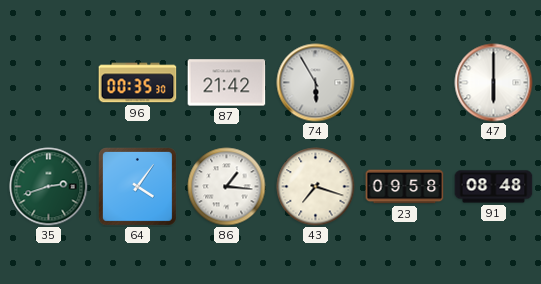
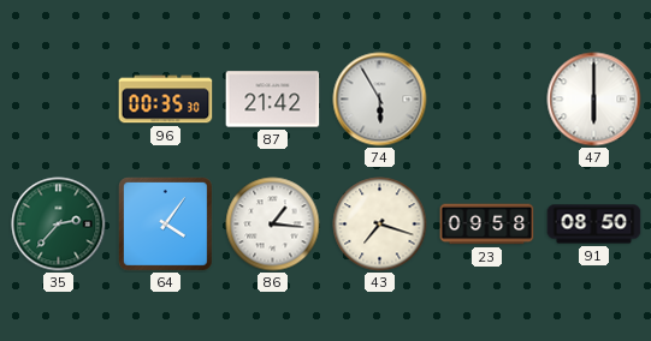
35: 2:42 -> 2:37 (59, 225)
91: 08:48 -> 08:50 (594, 225)
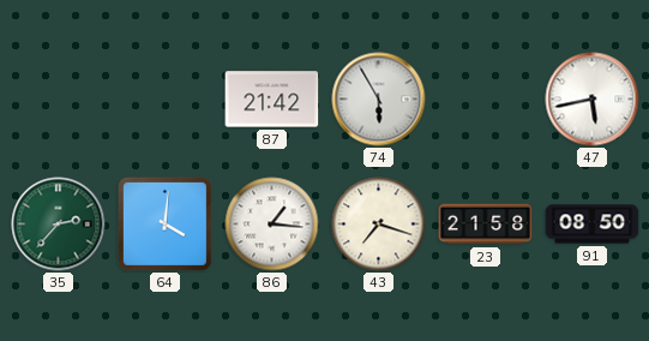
96: 00:35 -> none (166, 100)
47: 6:00 -> 5:43 (593, 100)
64: 4:06 -> 4:01 (164, 223)
23: 09:58 -> 21:58 (486, 225)
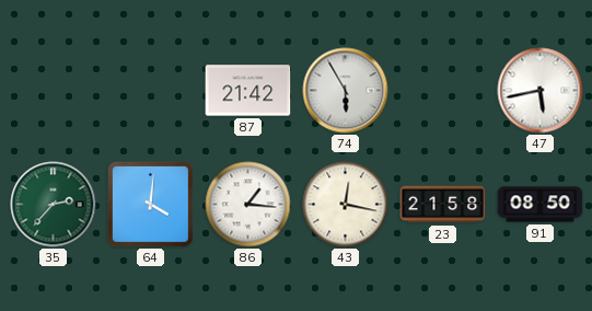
43: 7:18 -> 12:17 (346, 205)
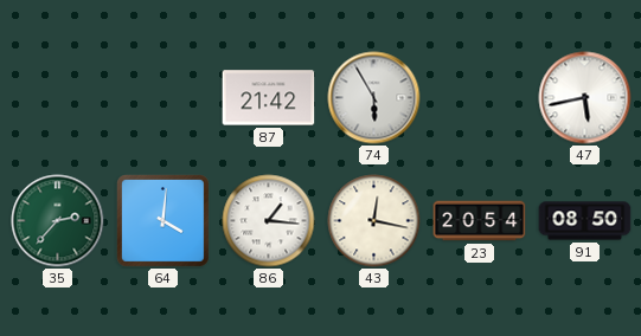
23: 21:58 -> 20:54 (480, 221)
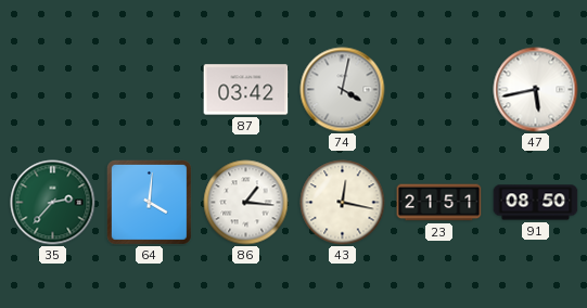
87: 21:42 -> 03:42 (246, 90)
74: 5:55 -> 4:02 (343, 90)
23: 20:54 -> 21:51 (439, 203)
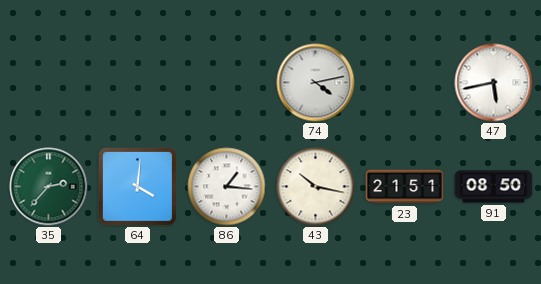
87: 03:42 -> none (246, 90)
74: 4:02 -> 4:13 (316, 83)
43: 12:17 -> 10:17 (316, 187)
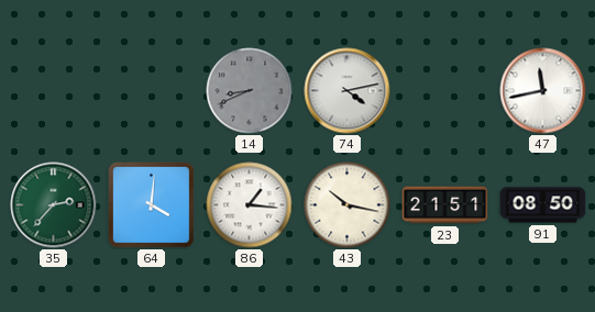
14: none -> 8:41 (250, 91)
47: 5:43 -> 11:43 (543, 91)
